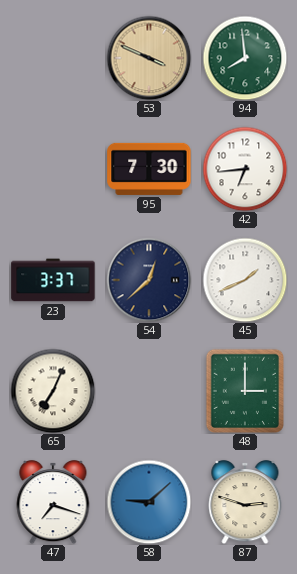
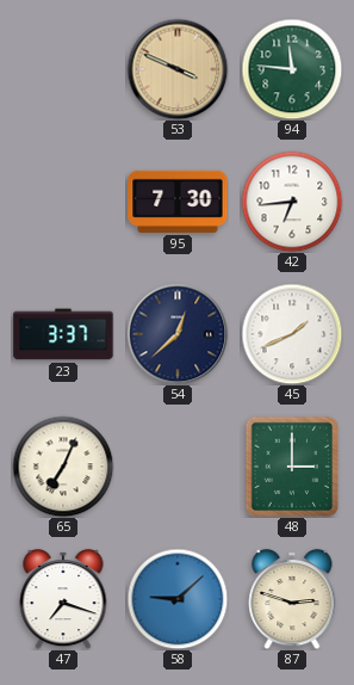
94: 7:59 -> 11:46 (292, 69)
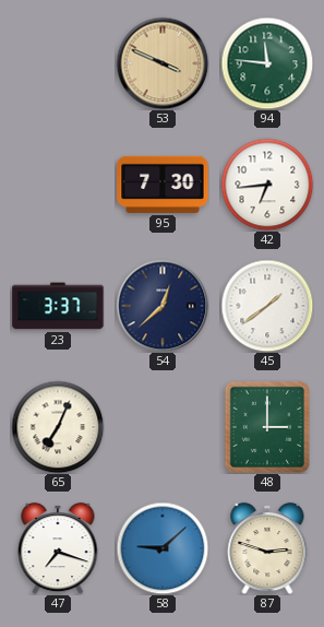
45: 1:41 -> 1:39 (267, 306)
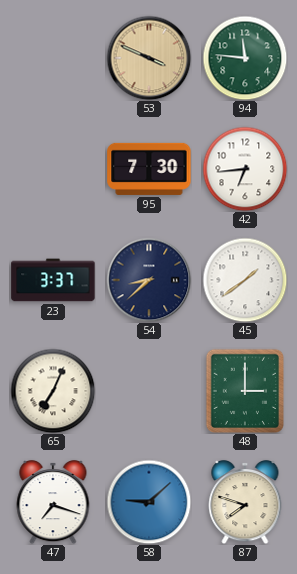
54: 12:38 -> 8:38 (149, 280)
87: 2:48 -> 7:48 (245, 502)
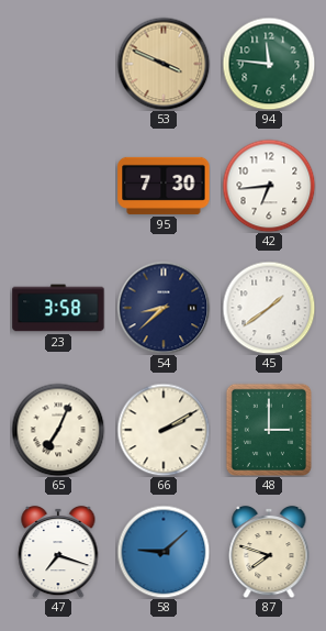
23: 3:37 -> 3:58 (58, 308)
66: none -> 2:10 (164, 430)
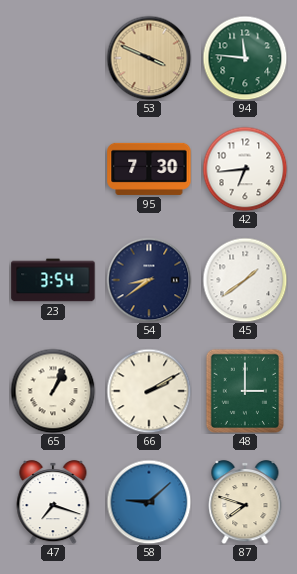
23: 3:58 -> 3:54 (53, 280)
54: 8:38 -> 8:39 (149, 280)
65: 7:04 -> 1:04 (53, 391)
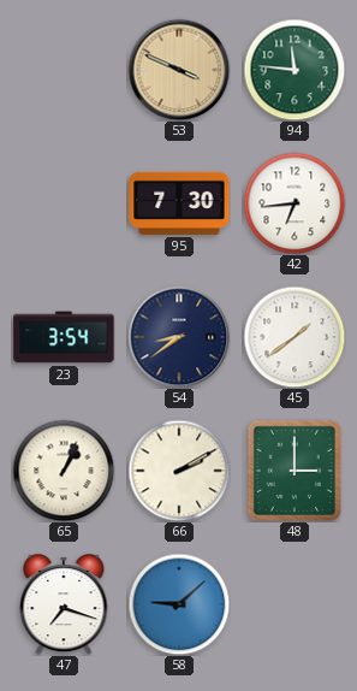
87: 7:48 -> none (245, 502)
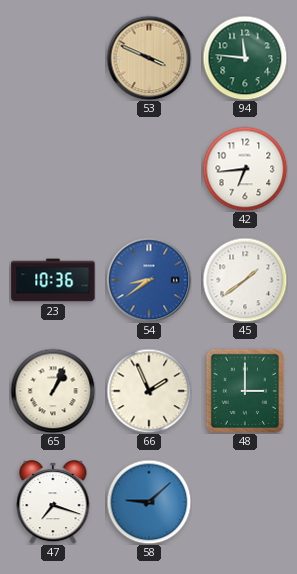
95: 7:30 -> none (179, 203)
23: 3:54 -> 10:36 (53, 280)
54 dial: navy -> blue (149, 280)
66: 2:10 -> 1:56 (149, 391)
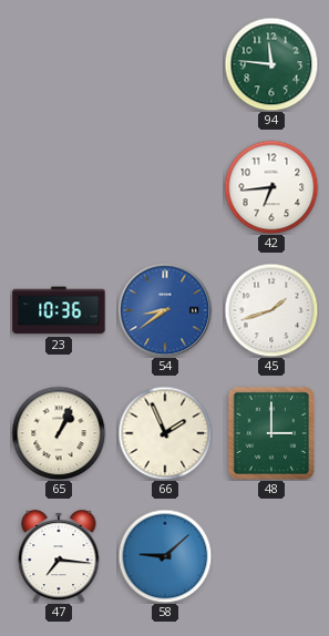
53: 3:49 -> none (149, 58)
45: 1:39 -> 1:42 (271, 310)
47: 7:18 -> 7:16 (59, 556)
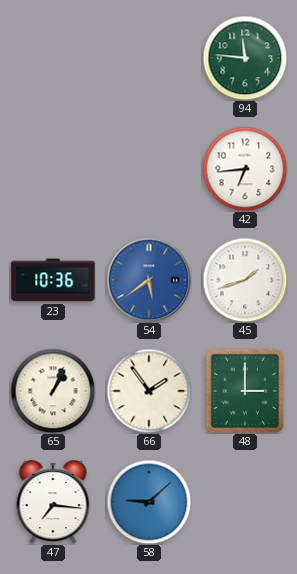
54: 8:39 -> 5:39 (149, 280)
66: 1:56 -> 1:54 (149, 391)
